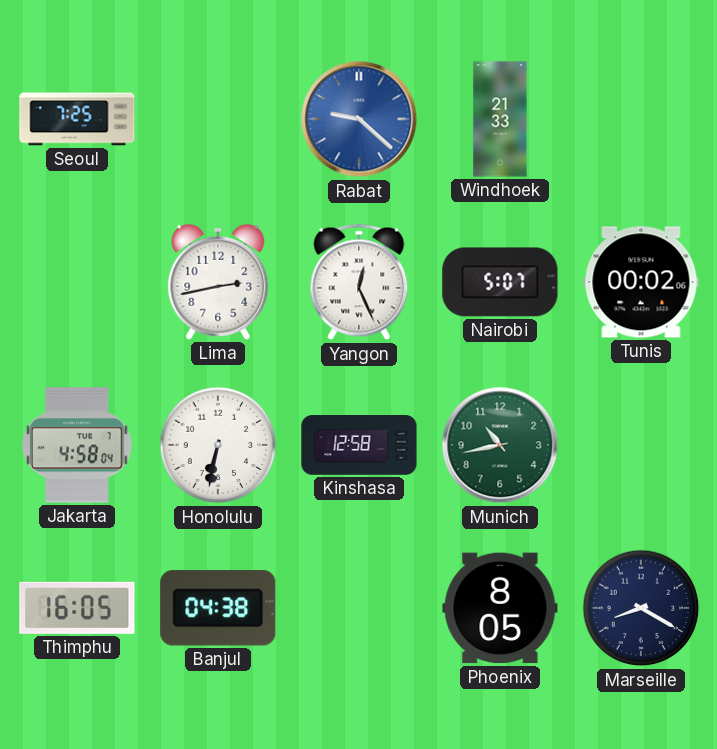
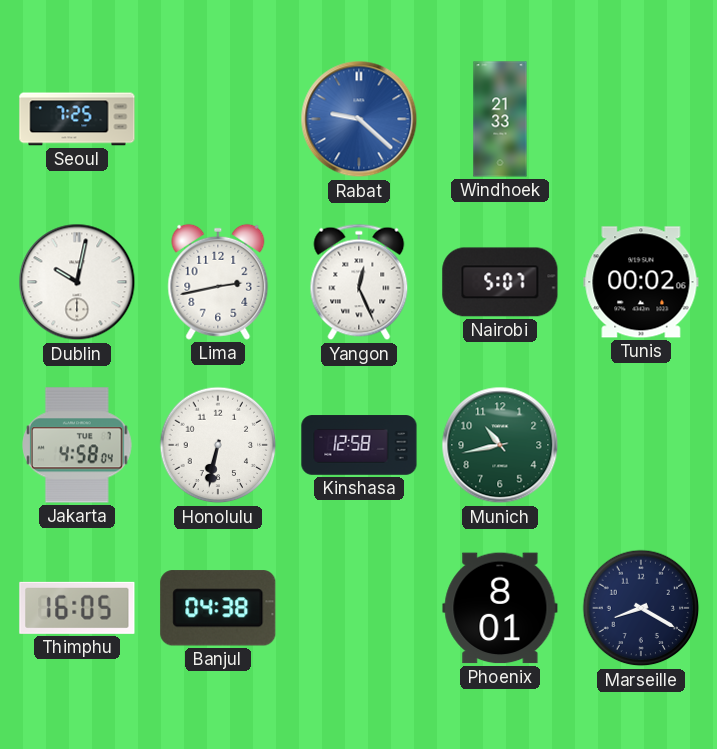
Dublin: none -> 10:02 (77, 282)
Phoenix: 8:05 -> 8:01 (500, 608)
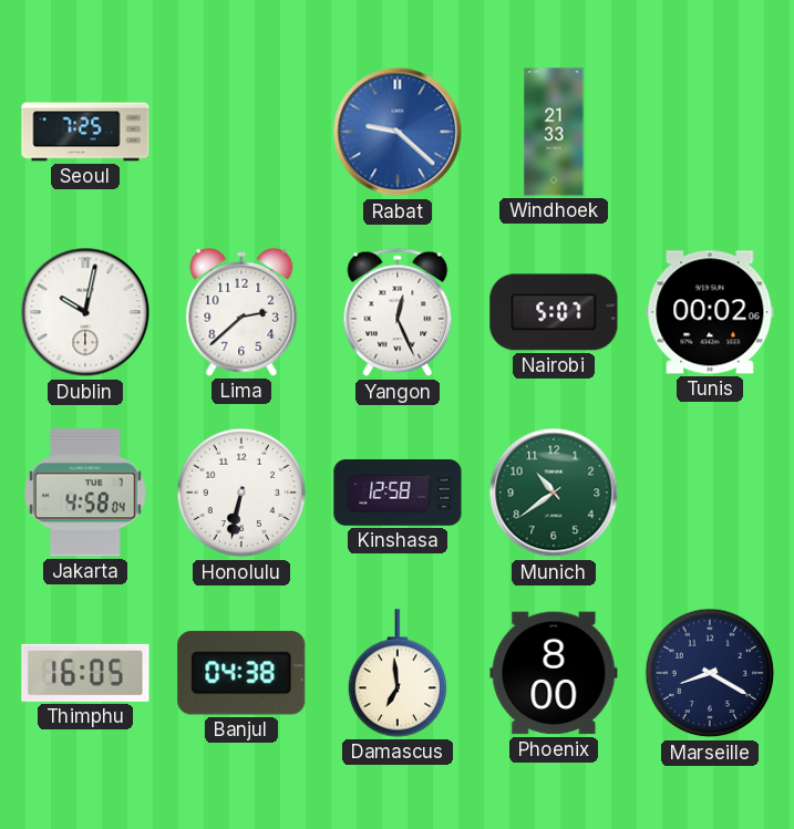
Lima: 2:43 -> 2:38 (241, 312)
Munich: 10:43 -> 10:39 (554, 493)
Damascus: none -> 6:59 (398, 673)
Phoenix: 8:01 -> 8:00 (554, 673)
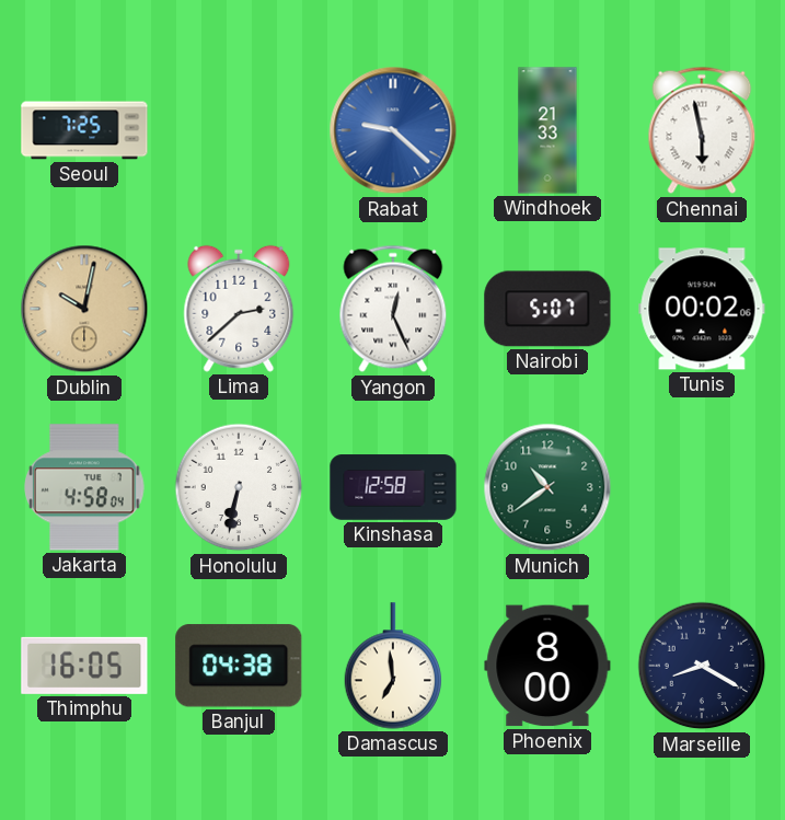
Chennai: none -> 5:58 (702, 130)
Dublin dial: white -> champagne (84, 309)
